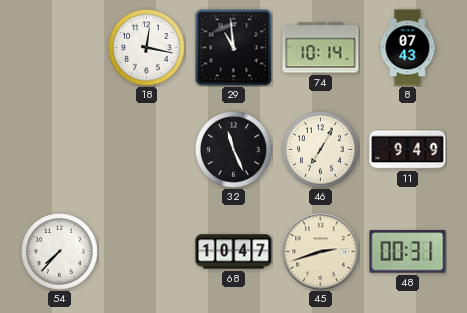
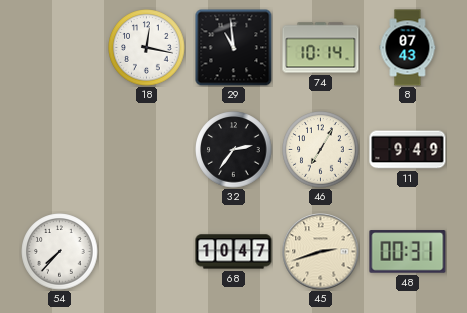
32: 11:26 -> 2:36 (234, 150)
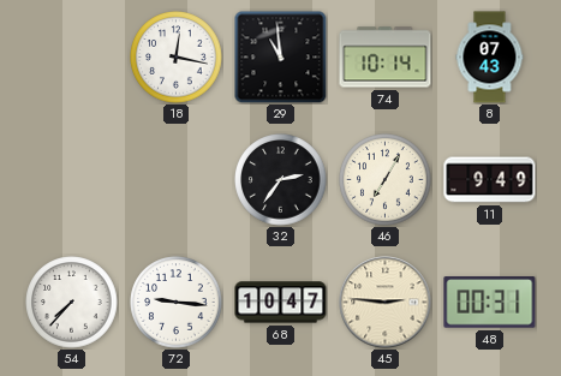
72: none -> 9:16 (177, 303)
45: 2:42 -> 2:46 (386, 303)
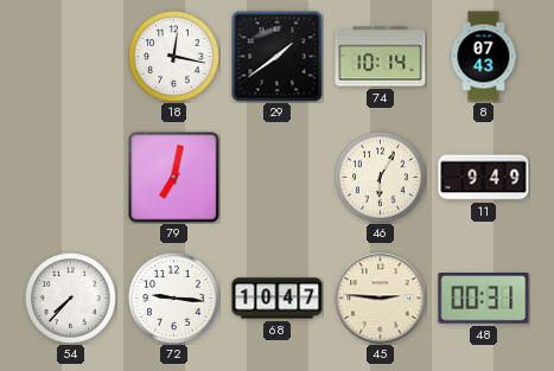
29: 10:59 -> 1:39 (276, 56)
79: none -> 7:02 (174, 178)
32: 2:36 -> none (281, 180)
46: 7:05 -> 6:05 (381, 178)
